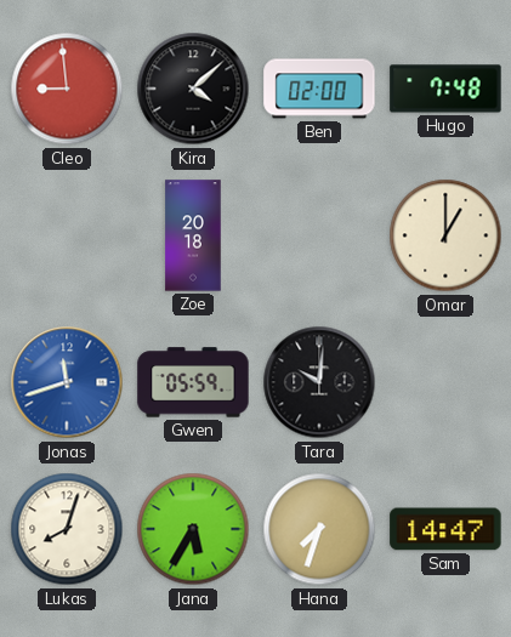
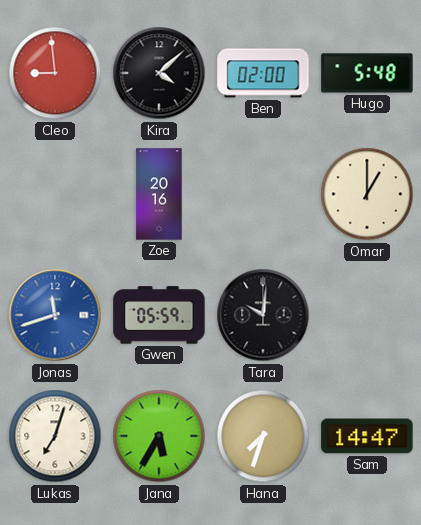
Hugo: 7:48 -> 5:48 (367, 73)
Zoe: 20:18 -> 20:16 (159, 194)
Lukas: 8:03 -> 7:03 (55, 436)
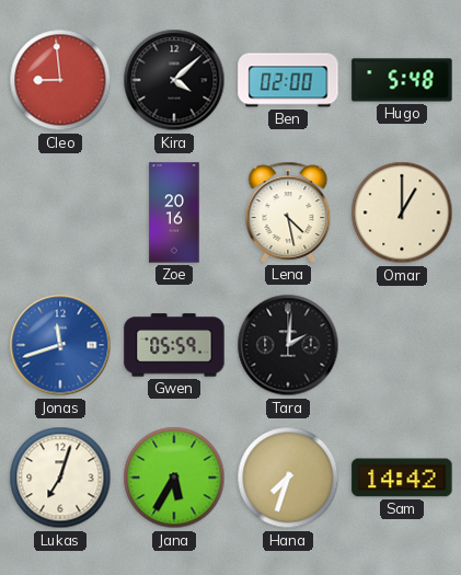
Lena: none -> 4:28 (288, 212)
Tara: 10:01 -> 2:01 (288, 345)
Sam: 14:47 -> 14:42 (402, 478)
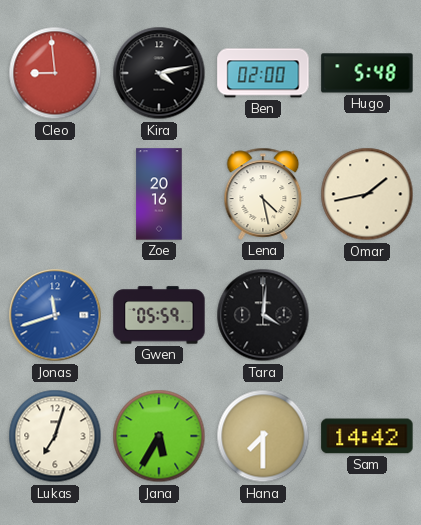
Kira: 4:08 -> 4:13 (159, 73)
Omar: 1:00 -> 1:43 (367, 194)
Tara: 2:01 -> 4:01 (263, 315)
Hana: 7:33 -> 7:30 (263, 436)
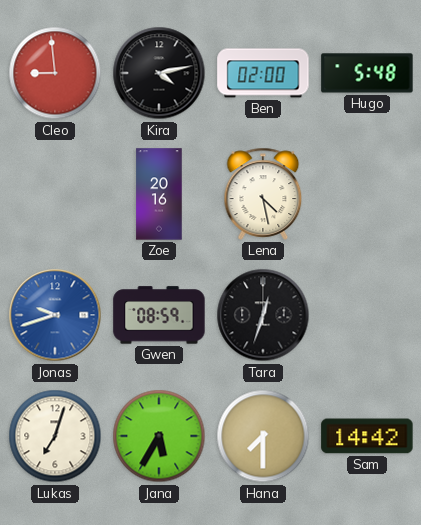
Omar: 1:43 -> none (367, 194)
Jonas: 11:42 -> 9:42 (55, 315)
Gwen: 05:59 -> 08:59 (159, 315)
Tara: 4:01 -> 12:33 (263, 315)
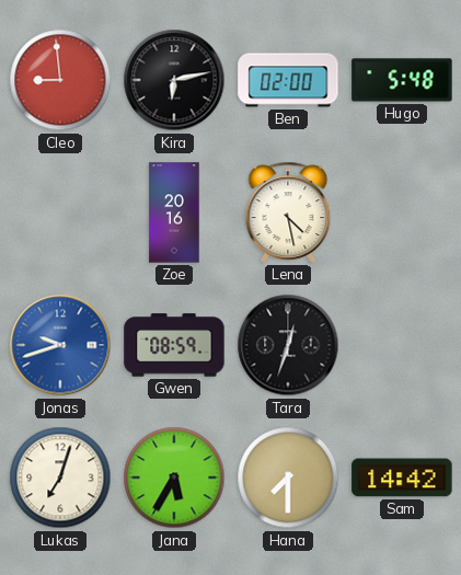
Kira: 4:13 -> 6:13 (174, 80)
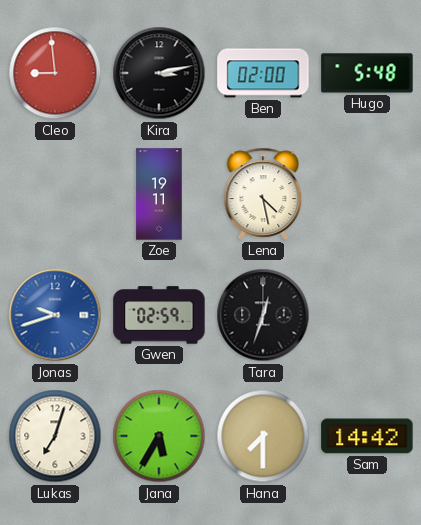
Kira: 6:13 -> 3:13 (159, 73)
Zoe: 20:16 -> 19:11 (159, 194)
Gwen: 08:59 -> 02:59 (159, 315)
